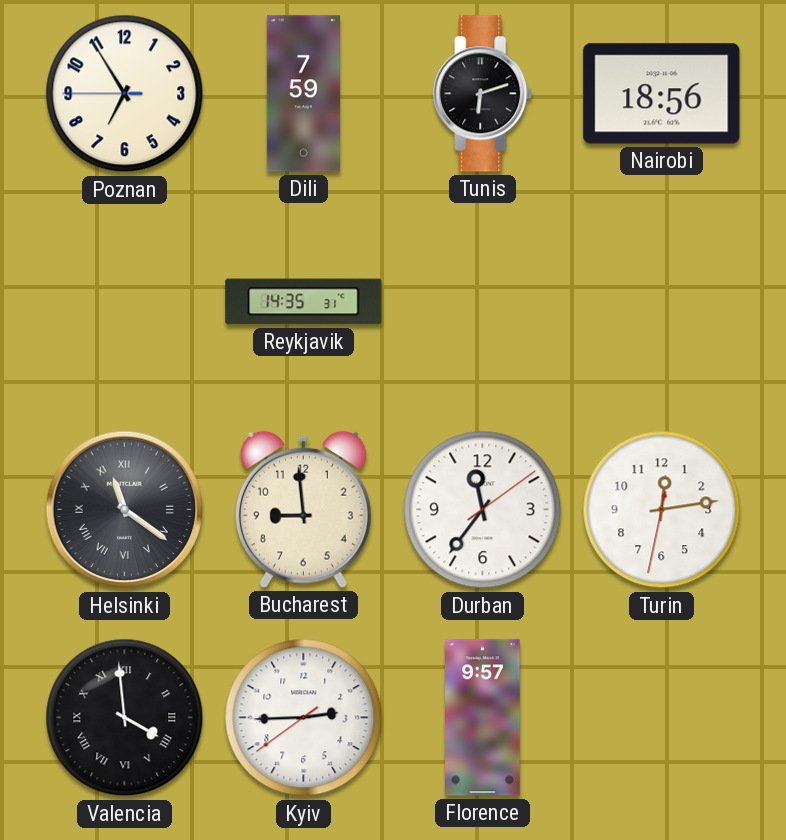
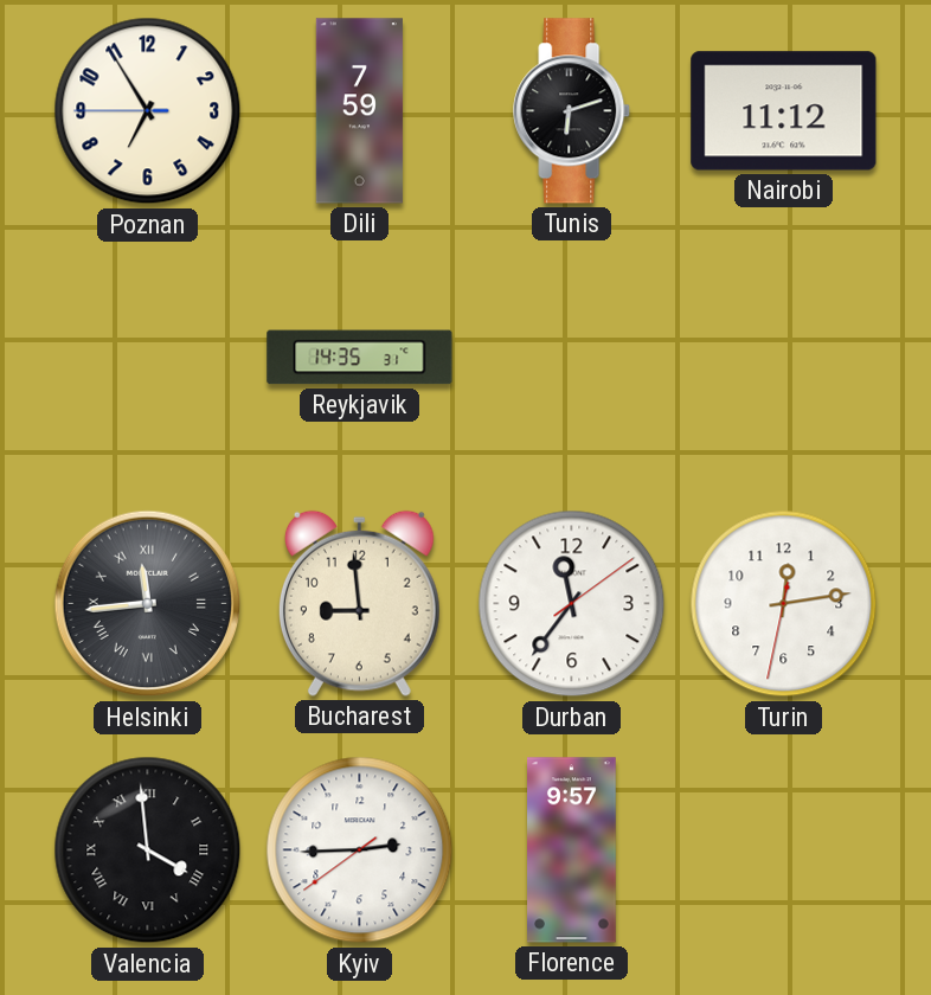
Nairobi: 18:56 -> 11:12 (784, 111)
Helsinki: 11:21 -> 11:44 (148, 604)
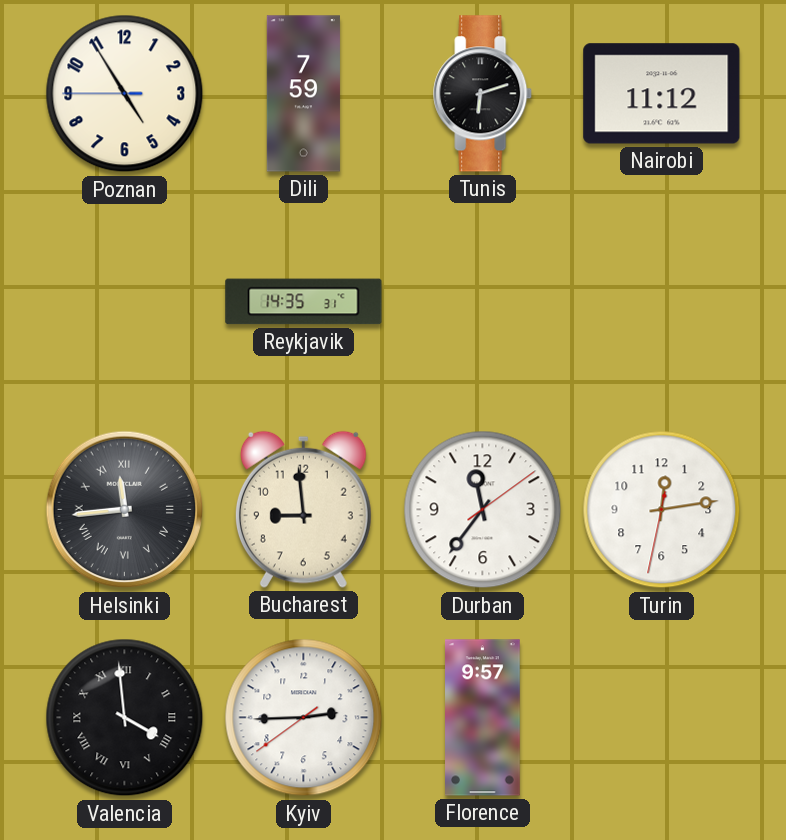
Poznan: 6:54 -> 4:54 (125, 94)
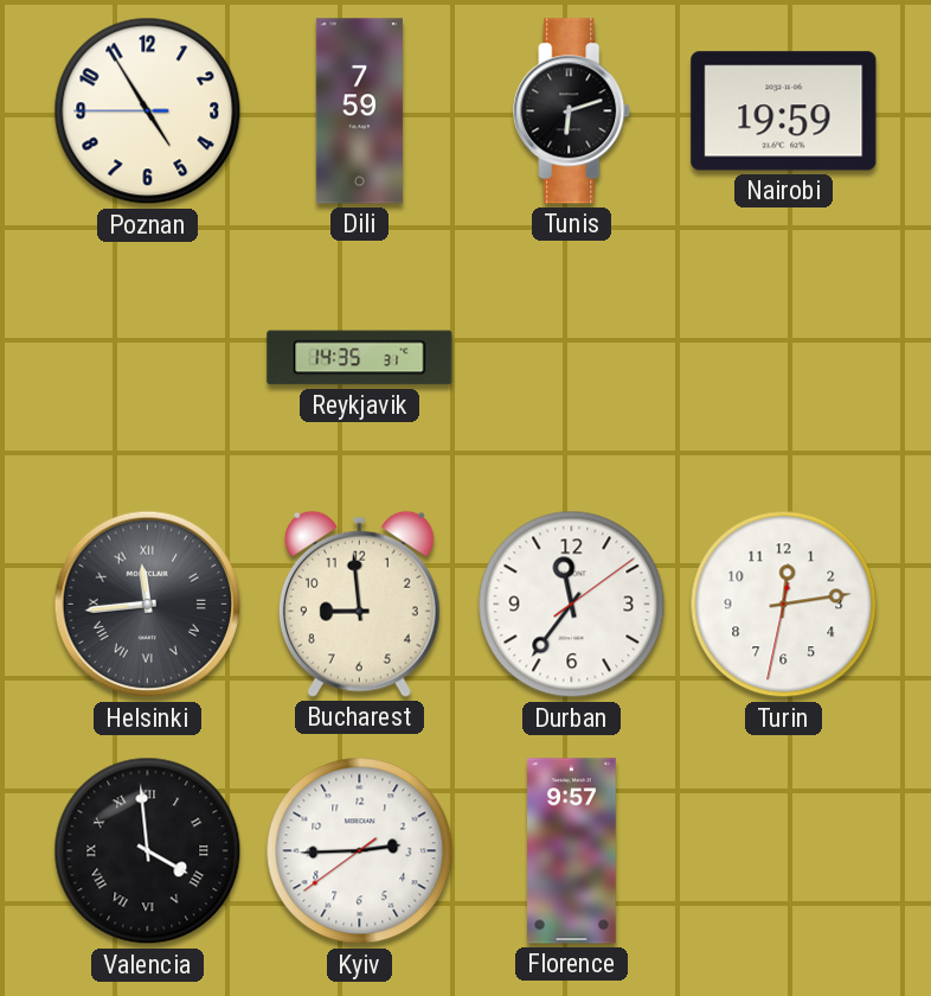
Nairobi: 11:12 -> 19:59 (784, 111)
